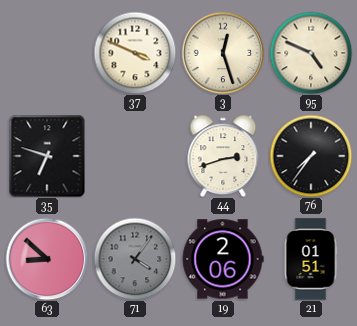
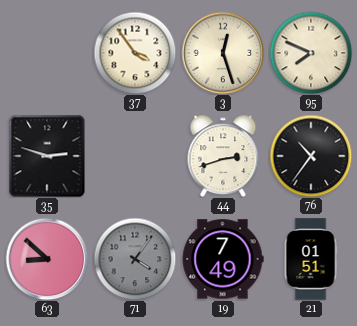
37: 3:49 -> 3:54 (135, 53)
95: 4:49 -> 7:49 (311, 53)
35: 6:48 -> 2:48 (47, 156)
76: 7:36 -> 10:36 (311, 156)
19: 2:06 -> 7:49 (223, 259)
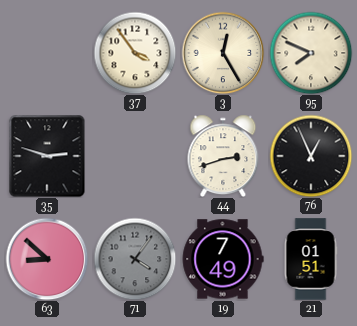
3: 12:27 -> 12:25 (223, 53)
76: 10:36 -> 12:56 (311, 156)
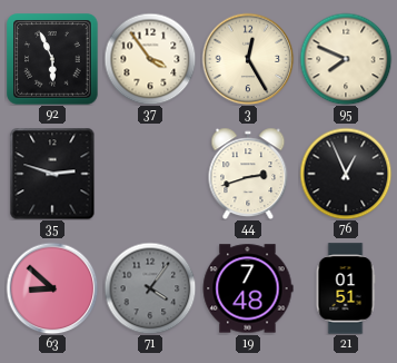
92: none -> 5:56 (52, 59)
19: 7:49 -> 7:48 (248, 288)
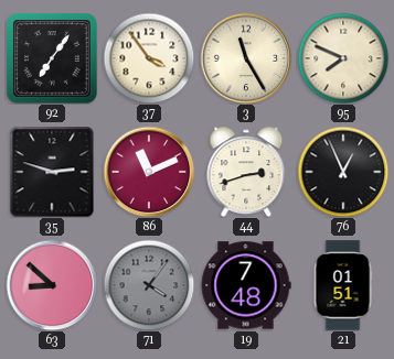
92: 5:56 -> 7:06 (52, 58)
3: 12:25 -> 11:25 (246, 58)
86: none -> 11:11 (149, 172)
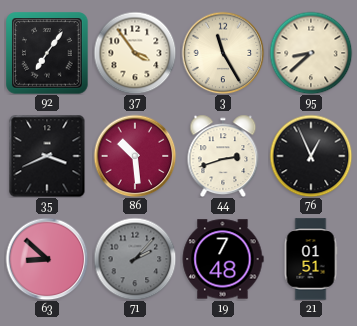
95: 7:49 -> 8:38 (311, 53)
35: 2:48 -> 3:41 (47, 156)
86: 11:11 -> 10:29 (135, 156)
71: 4:06 -> 2:07 (135, 259)
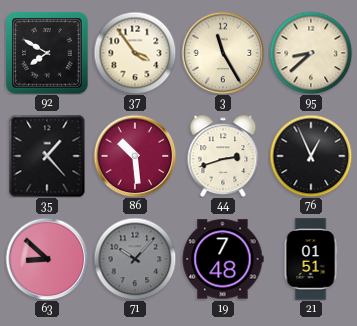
92: 7:06 -> 7:50 (47, 53)
35: 3:41 -> 1:23 (47, 156)
71: 2:07 -> 10:07 (135, 259)
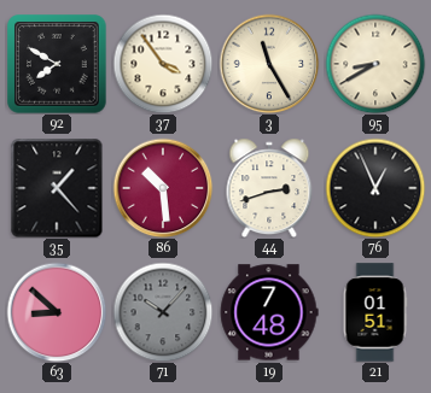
95: 8:38 -> 8:40 (375, 64)
